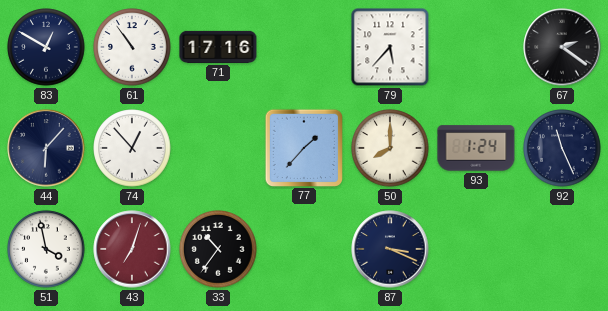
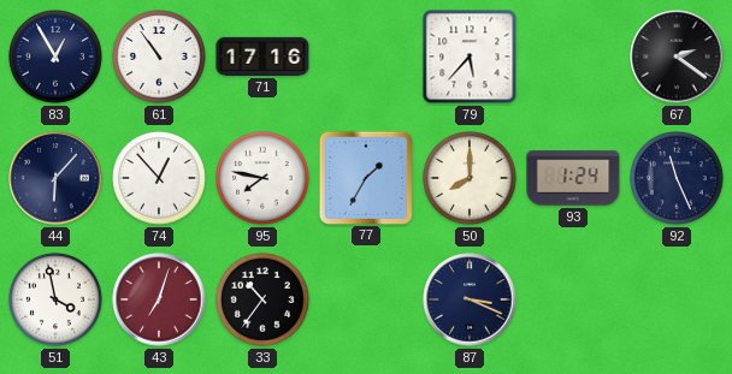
83: 12:50 -> 12:55 (55, 57)
95: none -> 7:47 (262, 178)
77: 1:37 -> 1:35 (365, 177)
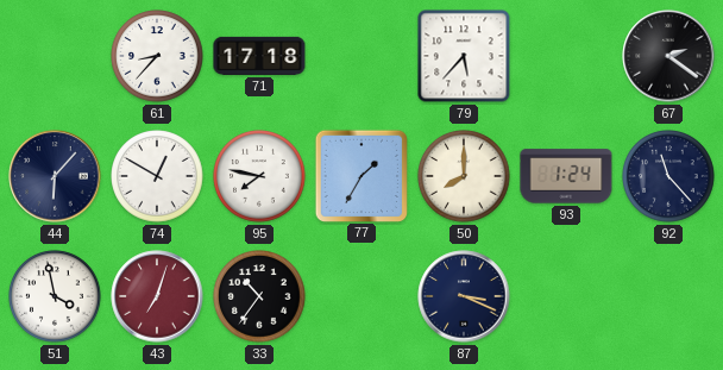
83: 12:55 -> none (55, 57)
61: 10:54 -> 8:37 (157, 56)
71: 17:16 -> 17:18 (259, 56)
74: 12:53 -> 12:50 (157, 176)
92: 11:26 -> 11:23 (668, 176)
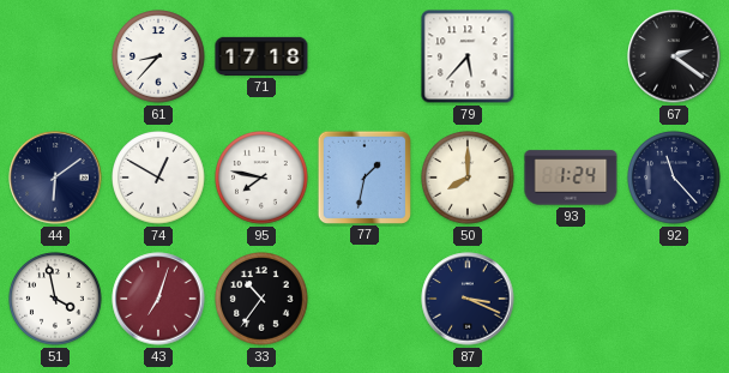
44: 6:07 -> 6:09 (55, 178)
77: 1:35 -> 1:32 (363, 176)
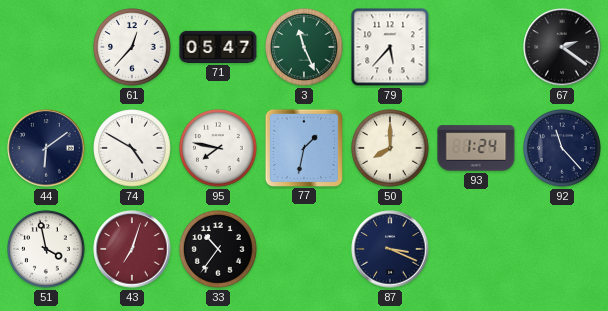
61: 8:37 -> 12:37 (132, 47)
71: 17:18 -> 05:47 (218, 47)
3: none -> 11:26 (304, 47)
74: 12:50 -> 4:50 (132, 148)
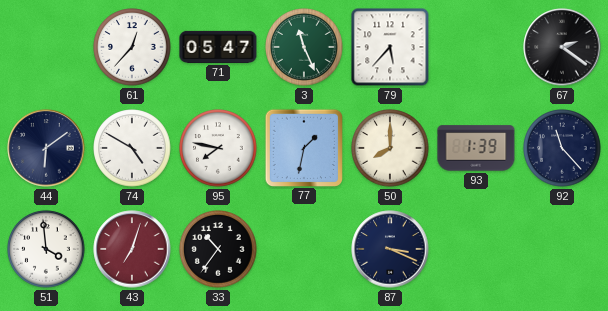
93: 1:24 -> 1:39 (476, 148)
51: 3:58 -> 3:59 (46, 249)
